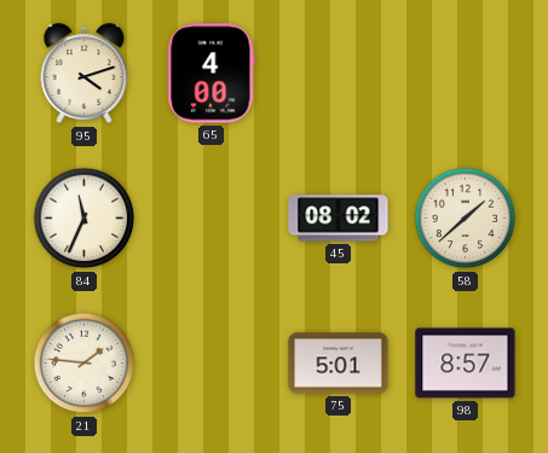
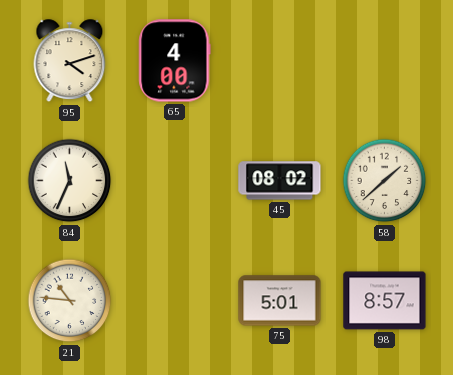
21: 1:46 -> 10:46 (70, 301)
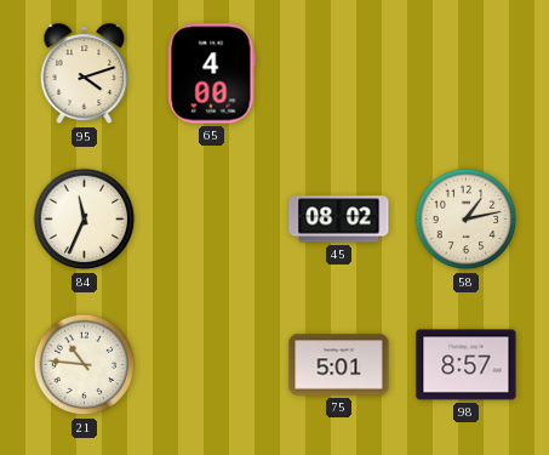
58: 1:38 -> 1:13 (467, 220)
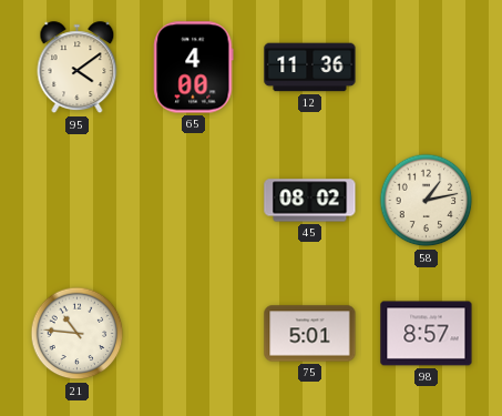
95: 4:12 -> 4:09 (78, 68)
12: none -> 11:36 (310, 68)
84: 11:34 -> none (85, 220)
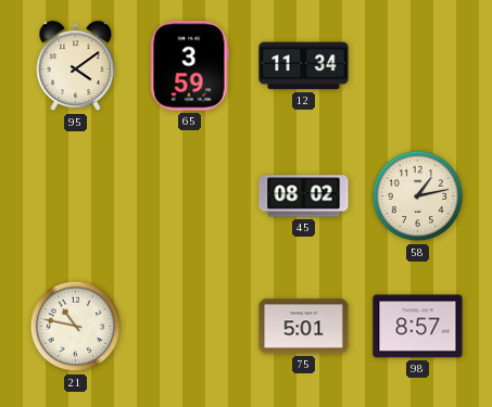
65: 4:00 -> 3:59 (190, 66)
12: 11:36 -> 11:34 (304, 66)
21: 10:46 -> 10:47 (76, 327)
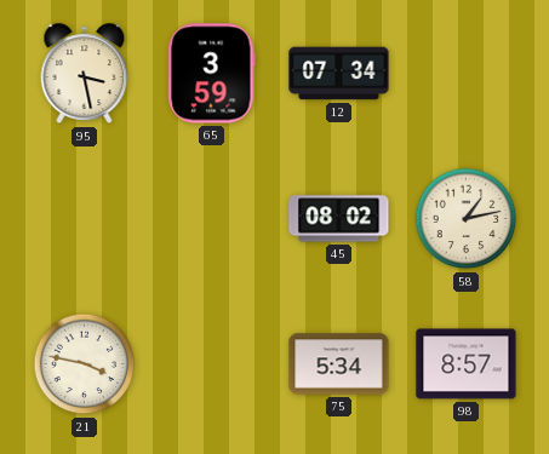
95: 4:09 -> 3:28 (85, 74)
12: 11:34 -> 07:34 (339, 74)
21: 10:47 -> 3:47 (85, 364)
75: 5:01 -> 5:34 (339, 364)
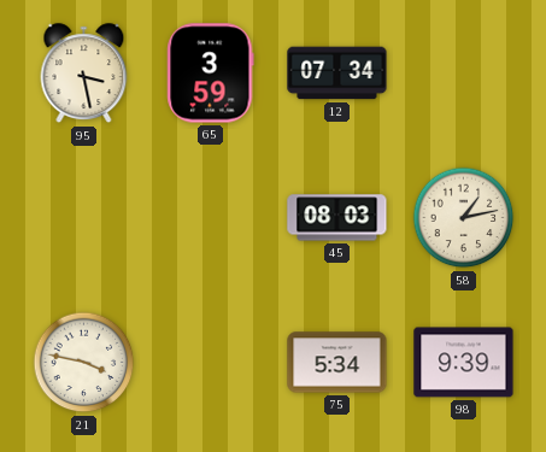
45: 08:02 -> 08:03 (337, 218)
98: 8:57 -> 9:39 (464, 363)
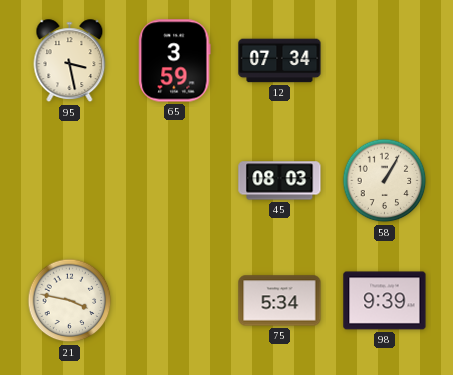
58: 1:13 -> 1:05 (385, 181)
